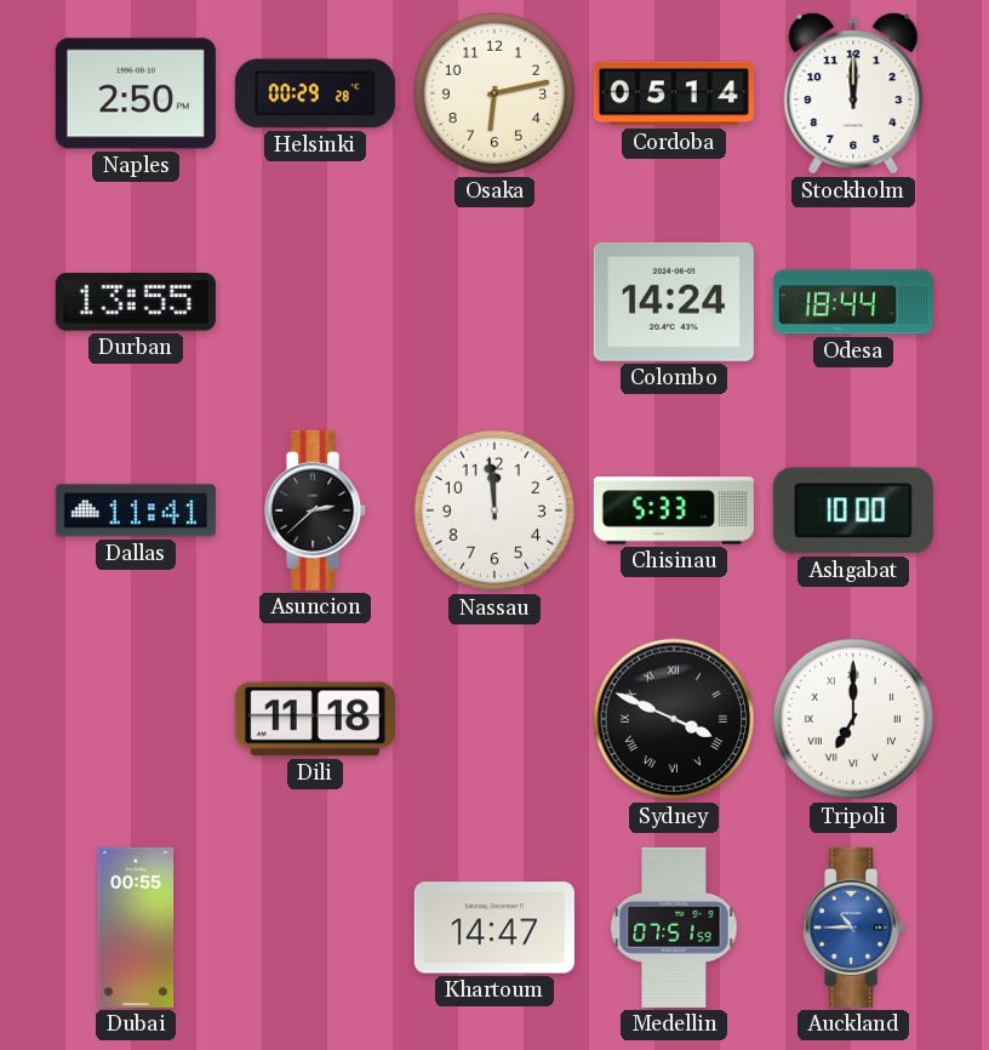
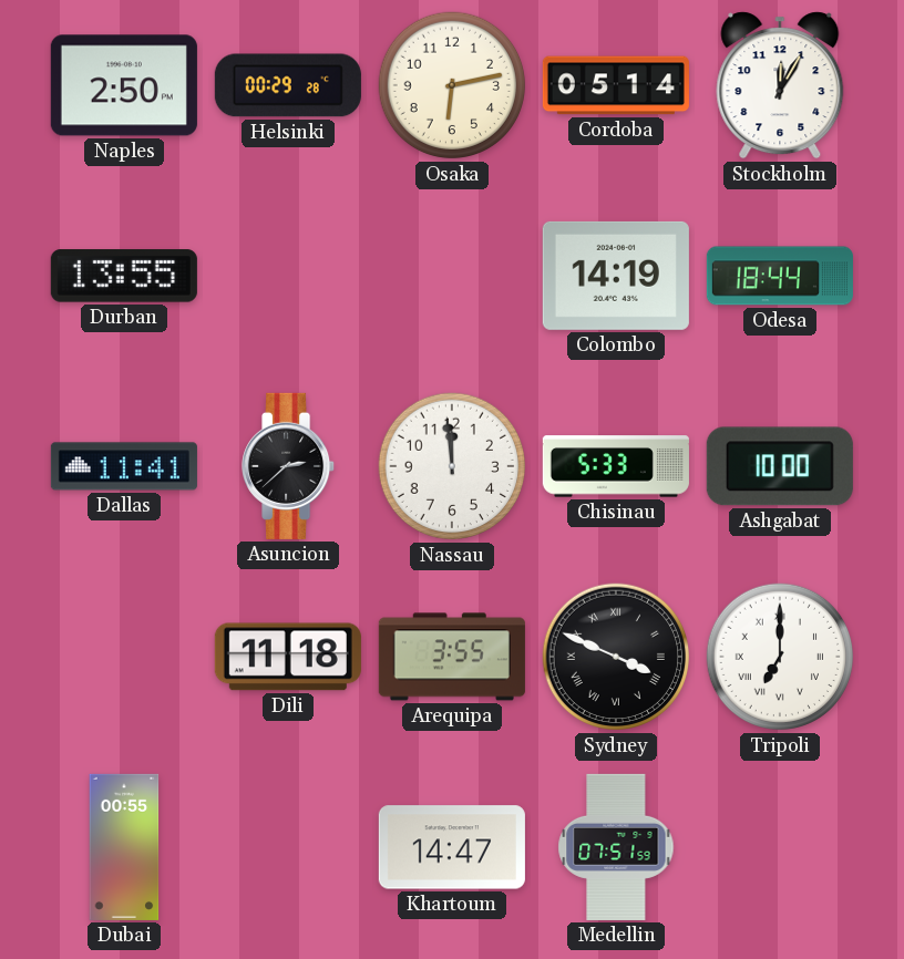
Stockholm: 12:00 -> 12:05 (780, 85)
Colombo: 14:24 -> 14:19 (616, 276)
Arequipa: none -> 3:55 (452, 657)
Auckland: 10:45 -> none (854, 928)
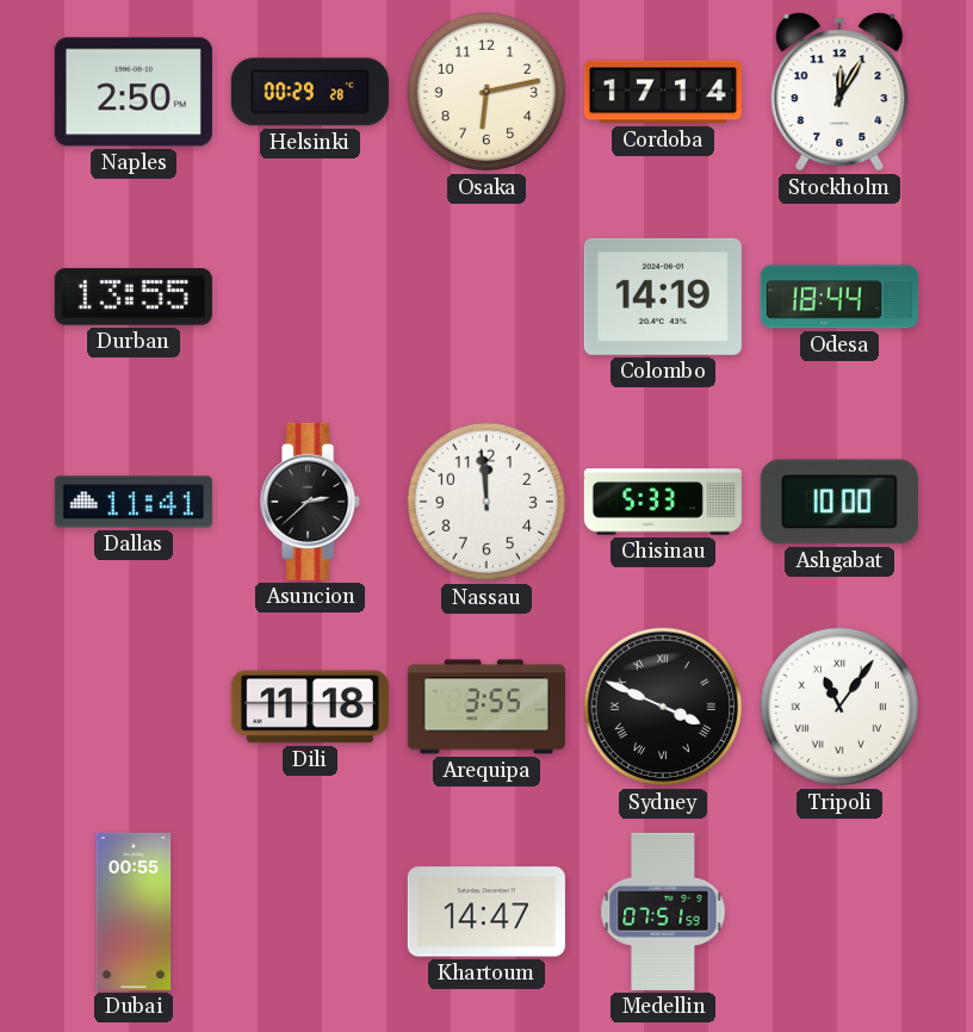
Cordoba: 05:14 -> 17:14 (663, 92)
Tripoli: 7:00 -> 11:06 (839, 707)
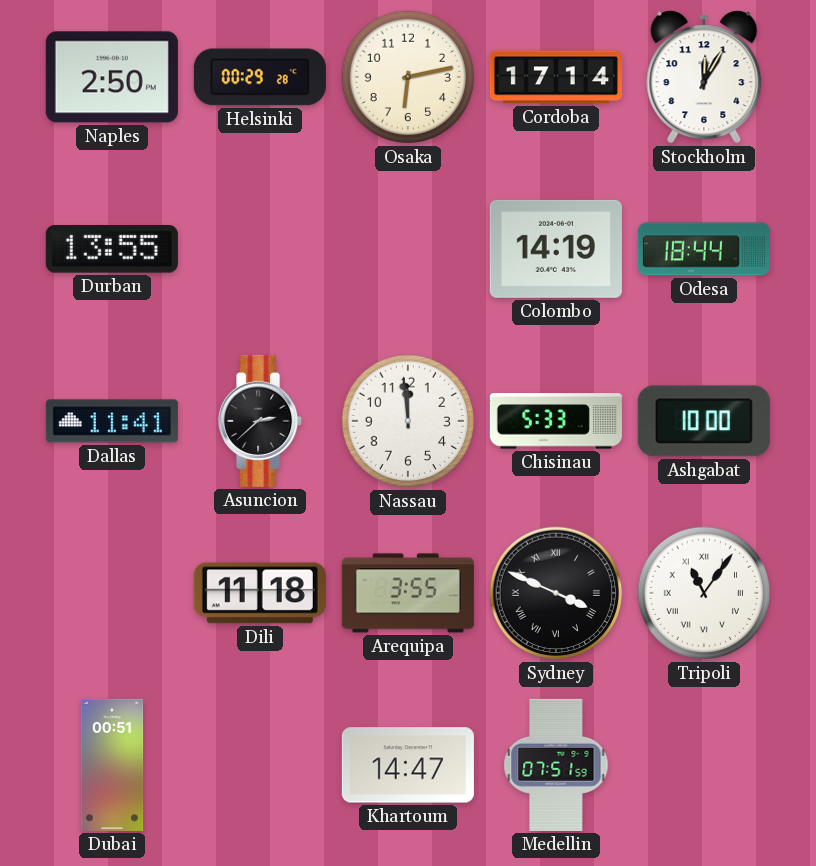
Dubai: 00:55 -> 00:51 (112, 765)
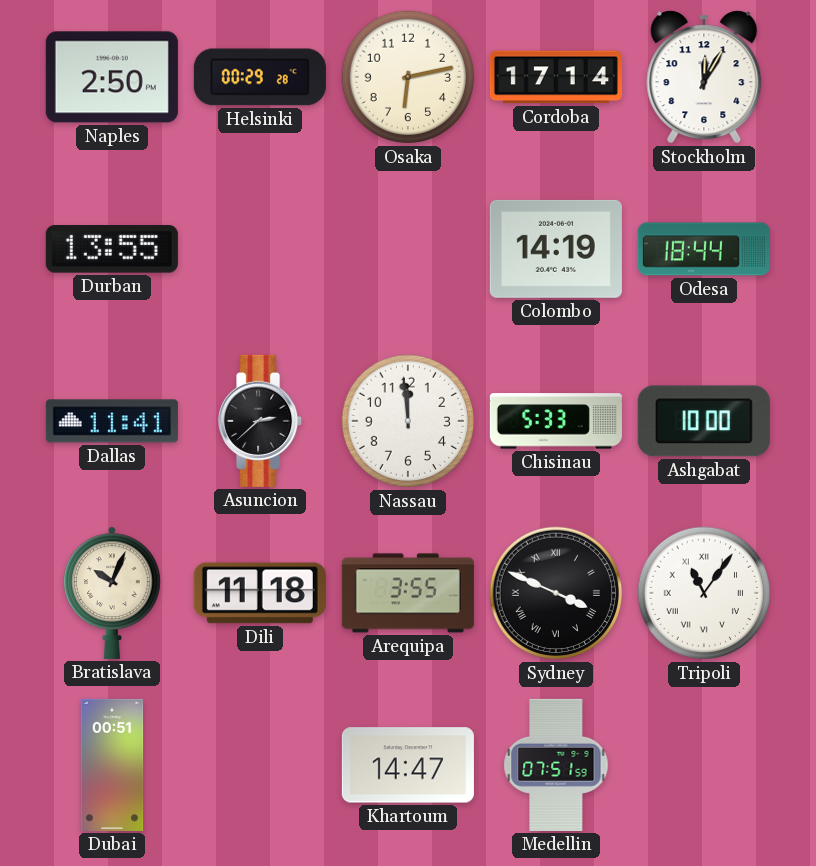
Bratislava: none -> 10:04 (113, 593)
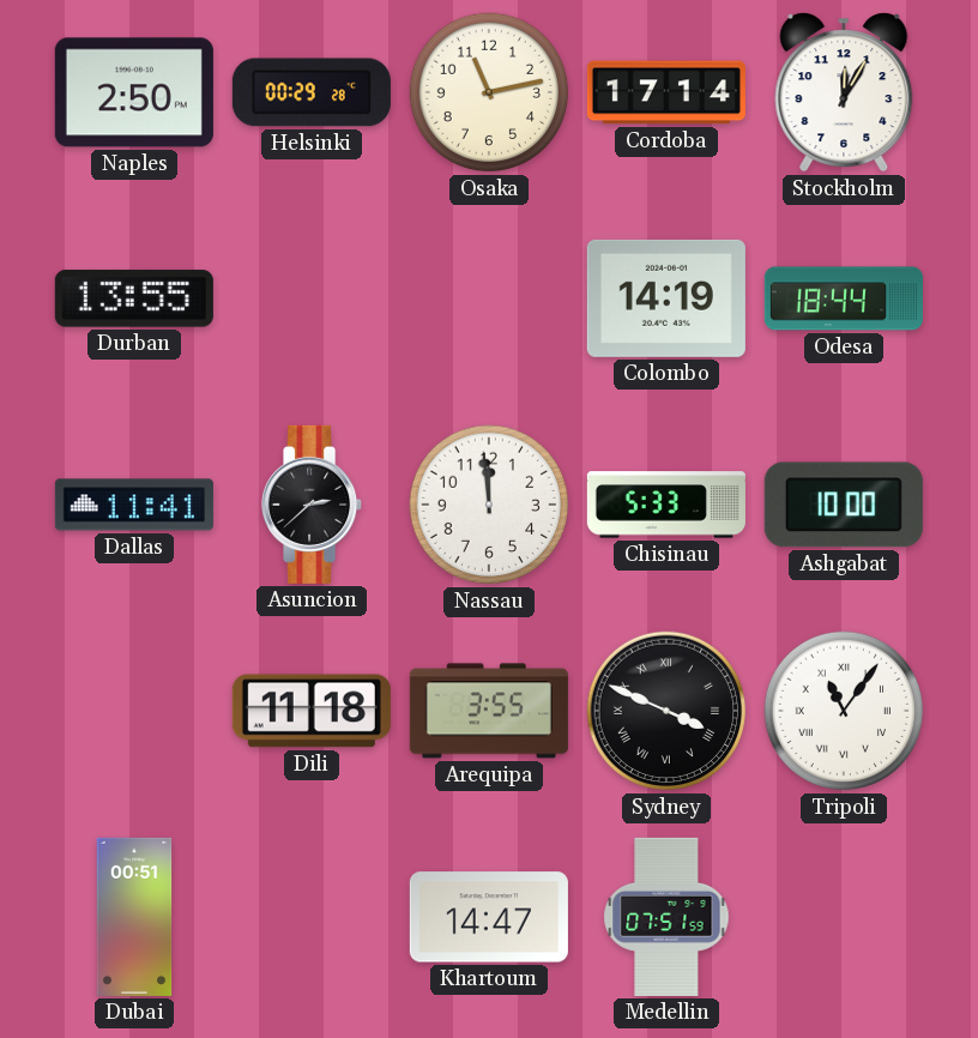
Osaka: 6:13 -> 11:13 (489, 92)
Bratislava: 10:04 -> none (113, 593)
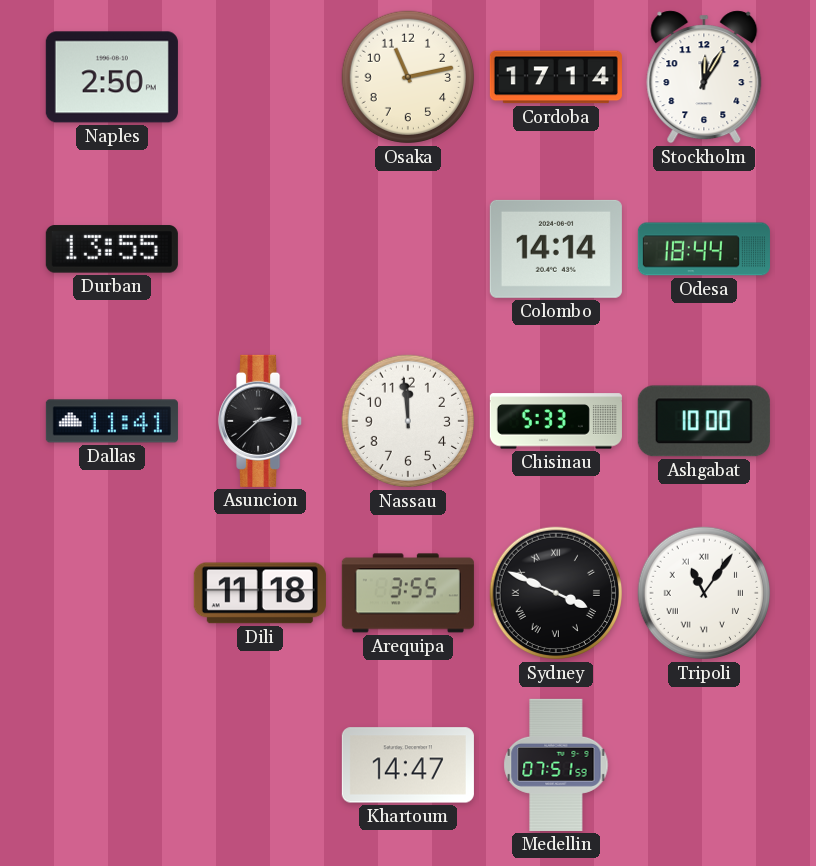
Helsinki: 00:29 -> none (312, 92)
Colombo: 14:19 -> 14:14 (556, 249)
Dubai: 00:51 -> none (134, 917)
